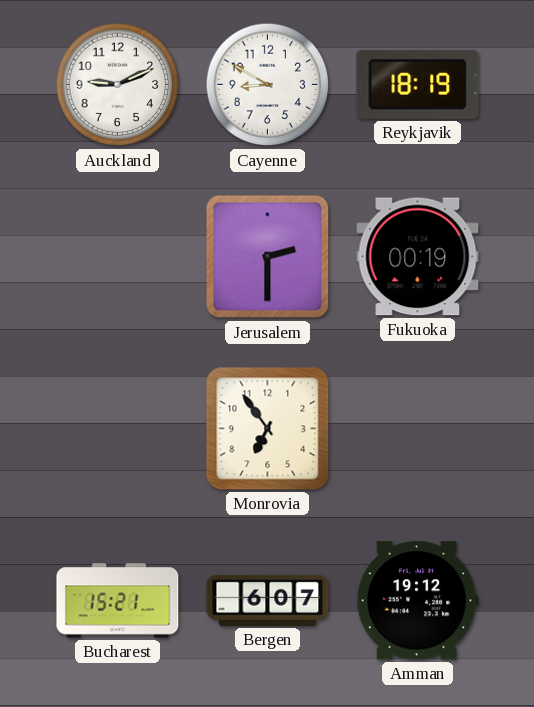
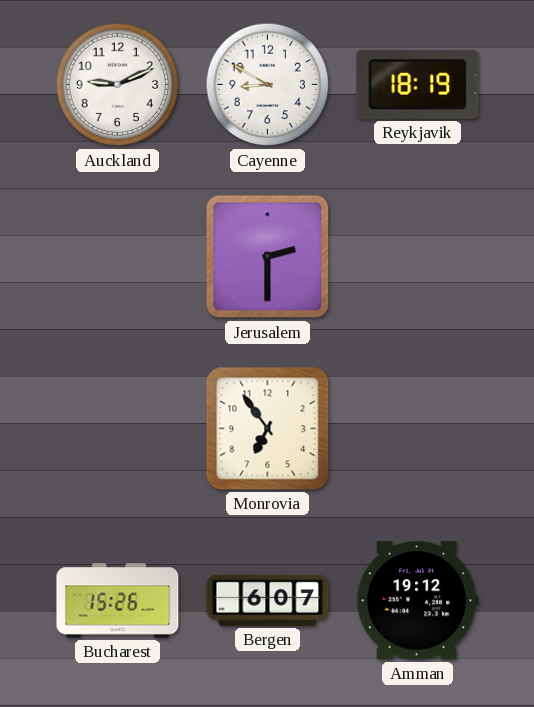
Fukuoka: 00:19 -> none (418, 257)
Bucharest: 15:21 -> 15:26 (118, 601)
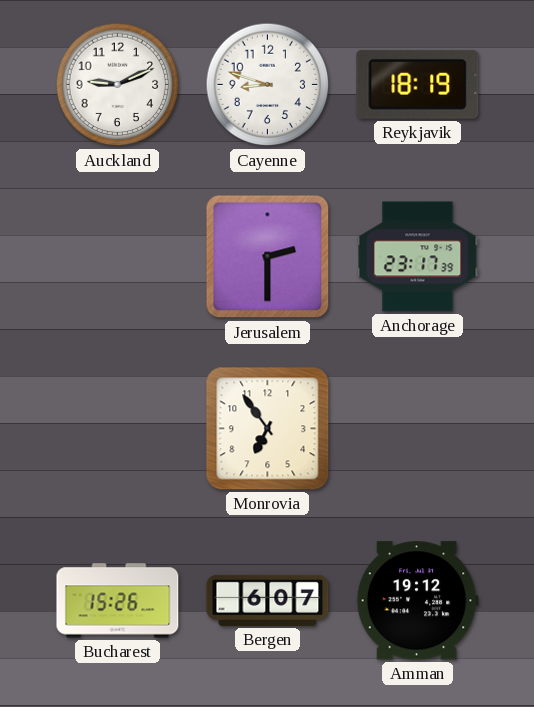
Cayenne: 8:50 -> 8:48 (268, 85)
Anchorage: none -> 23:17 (418, 257)
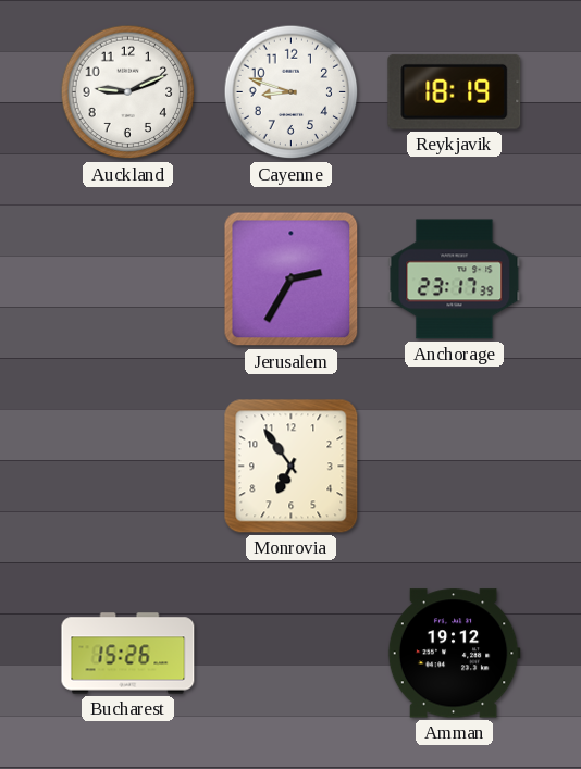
Jerusalem: 2:30 -> 2:35 (292, 280)
Bergen: 6:07 -> none (268, 600)
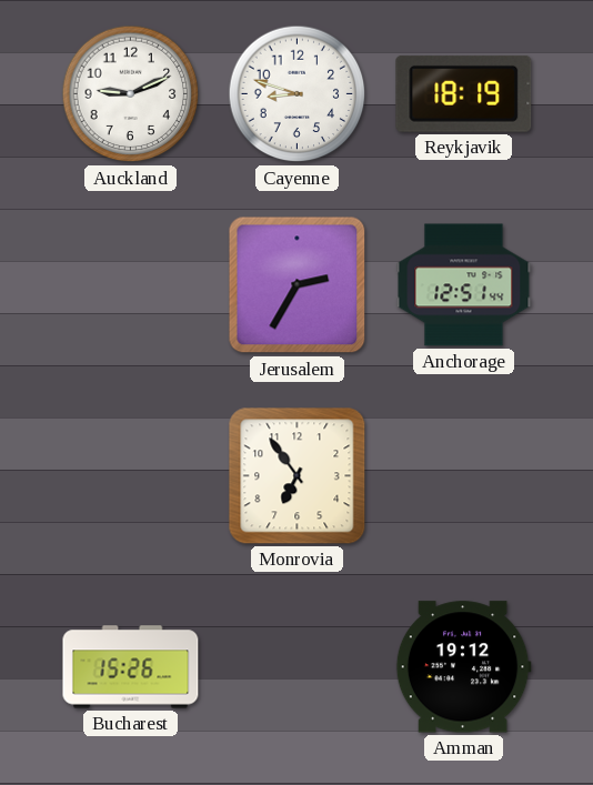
Anchorage: 23:17 -> 12:51 (464, 285)
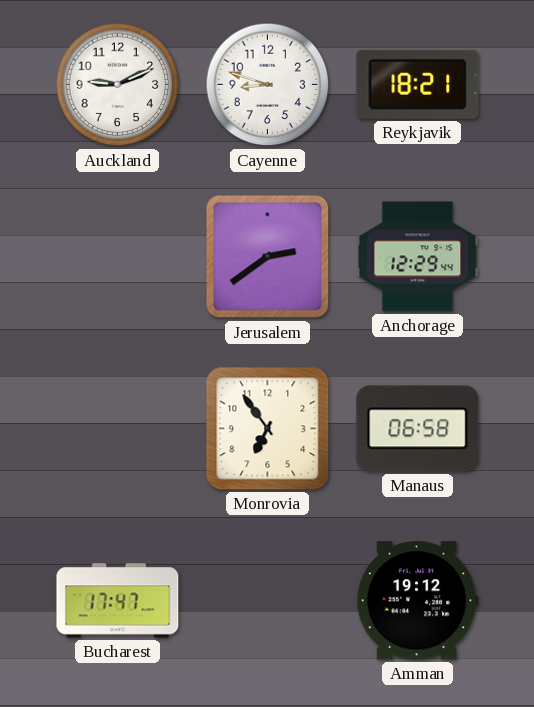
Reykjavik: 18:19 -> 18:21 (418, 84)
Jerusalem: 2:35 -> 2:39 (268, 257)
Anchorage: 12:51 -> 12:29 (418, 257)
Manaus: none -> 06:58 (418, 429)
Bucharest: 15:26 -> 17:47 (118, 601)
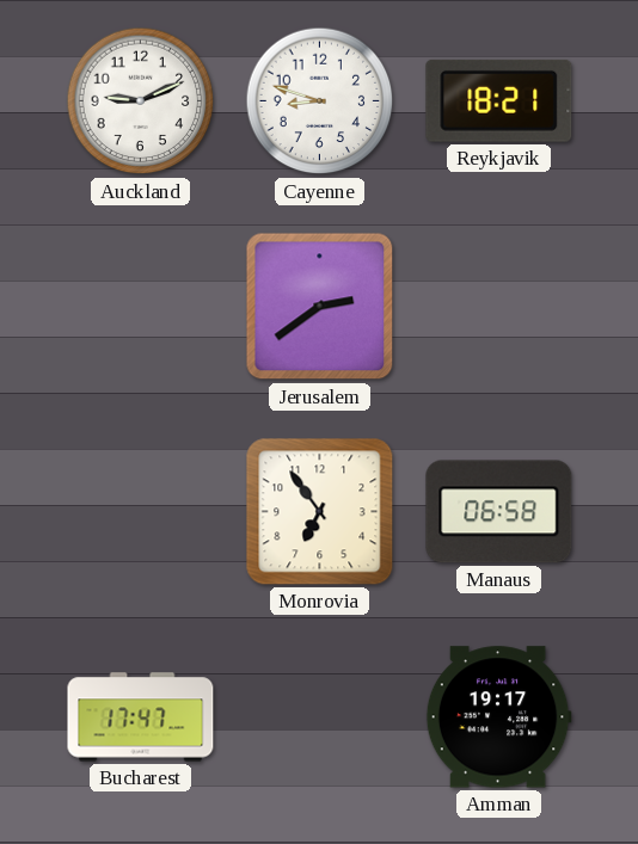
Anchorage: 12:29 -> none (418, 257)
Amman: 19:12 -> 19:17 (498, 717)
